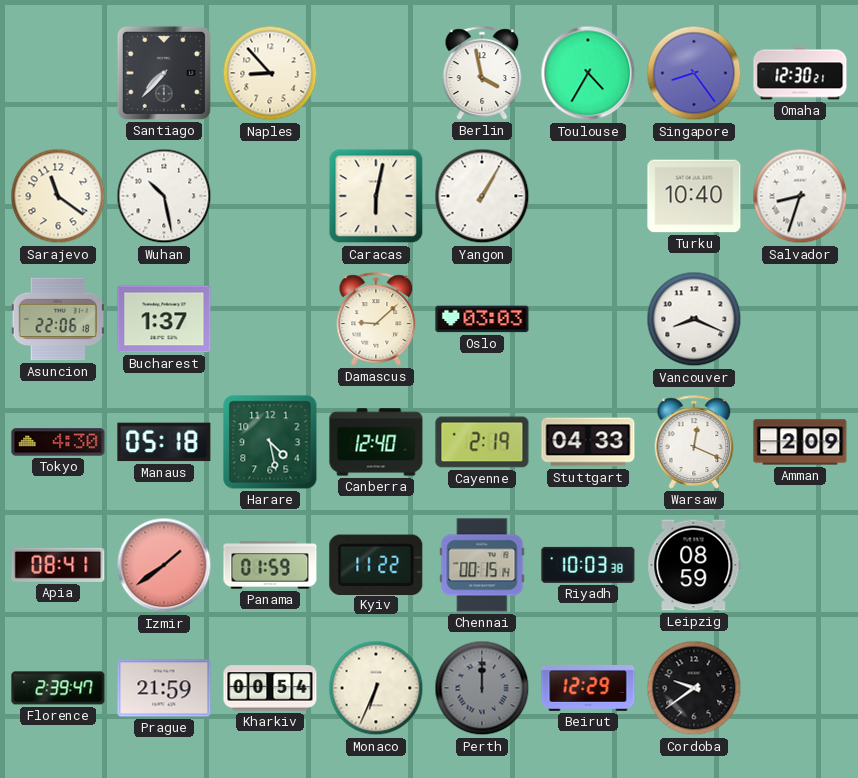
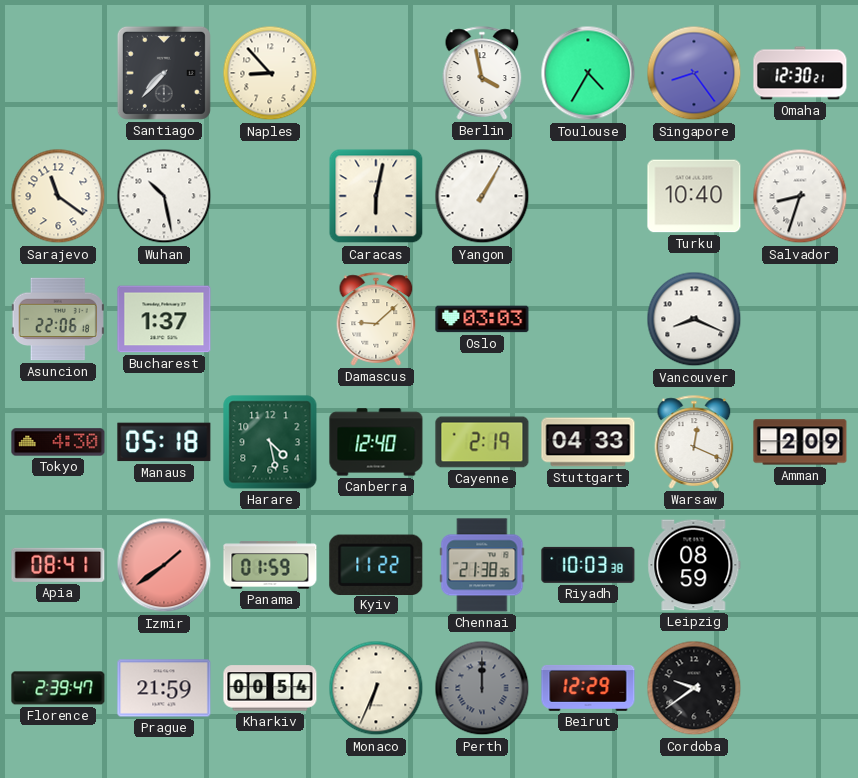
Chennai: 00:15 -> 21:38 (482, 565)
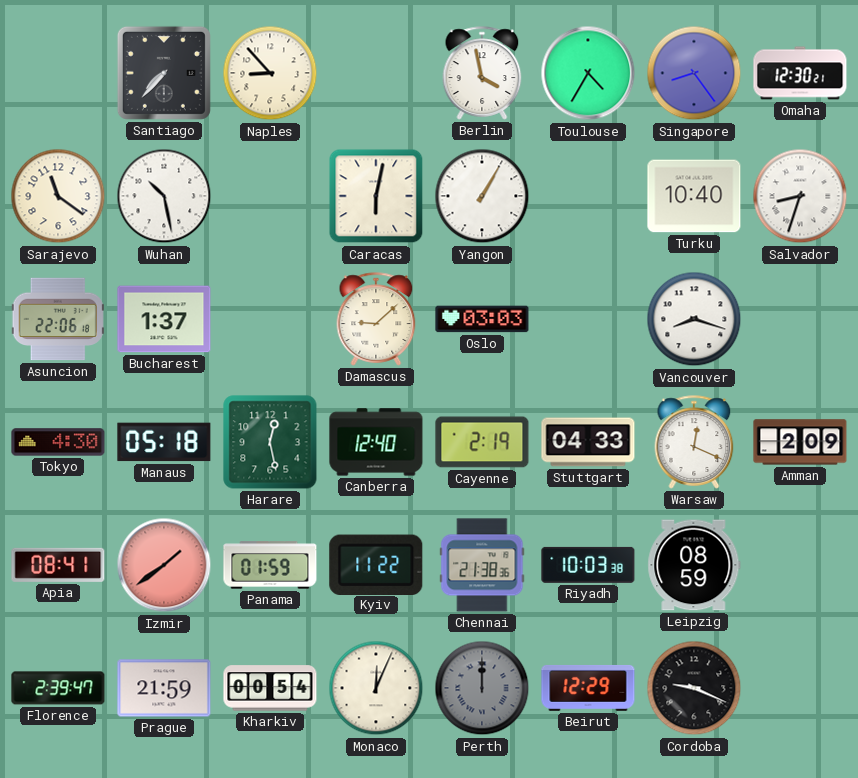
Vancouver: 8:19 -> 8:18 (694, 319)
Harare: 4:28 -> 12:28 (270, 442)
Monaco: 6:34 -> 12:04 (376, 688)
Cordoba: 9:39 -> 9:19 (694, 688)
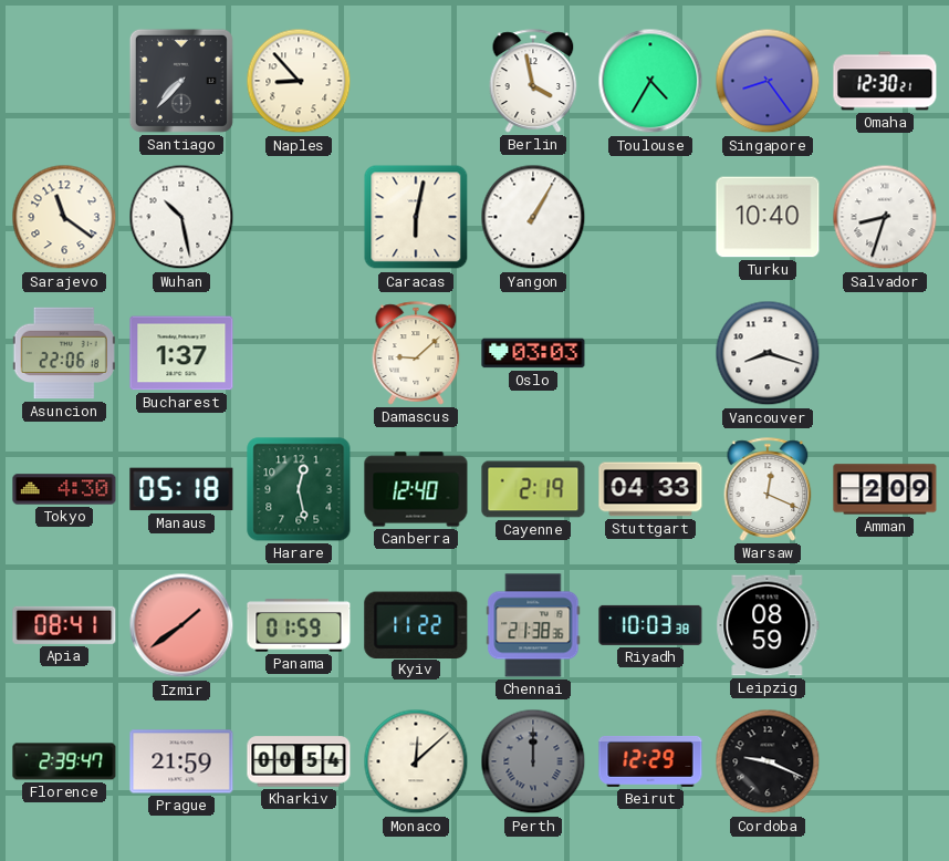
Monaco: 12:04 -> 12:08 (416, 761)
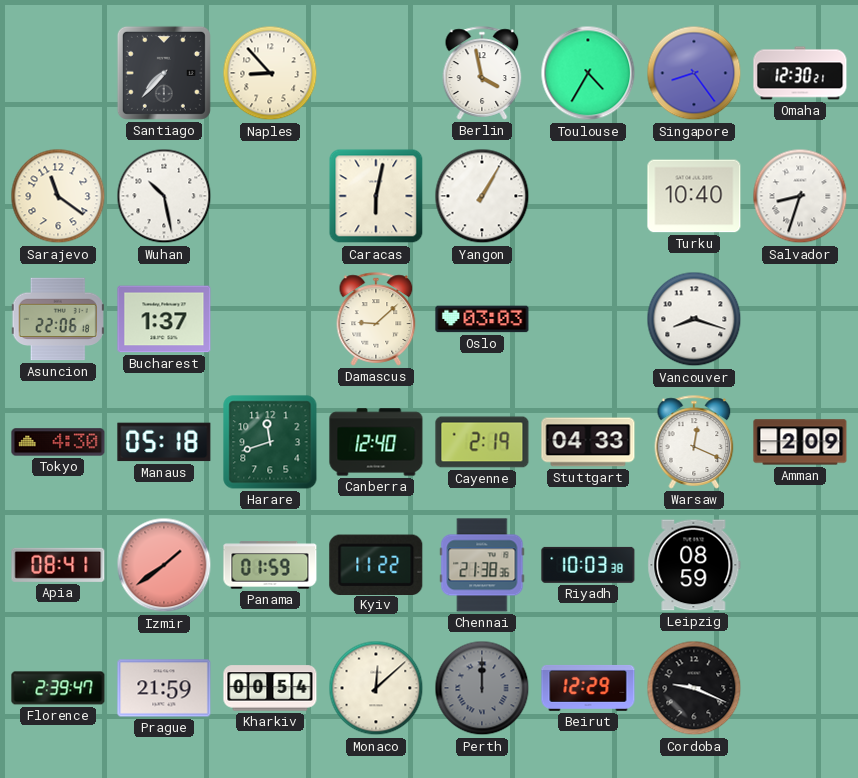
Harare: 12:28 -> 11:42 (270, 442)
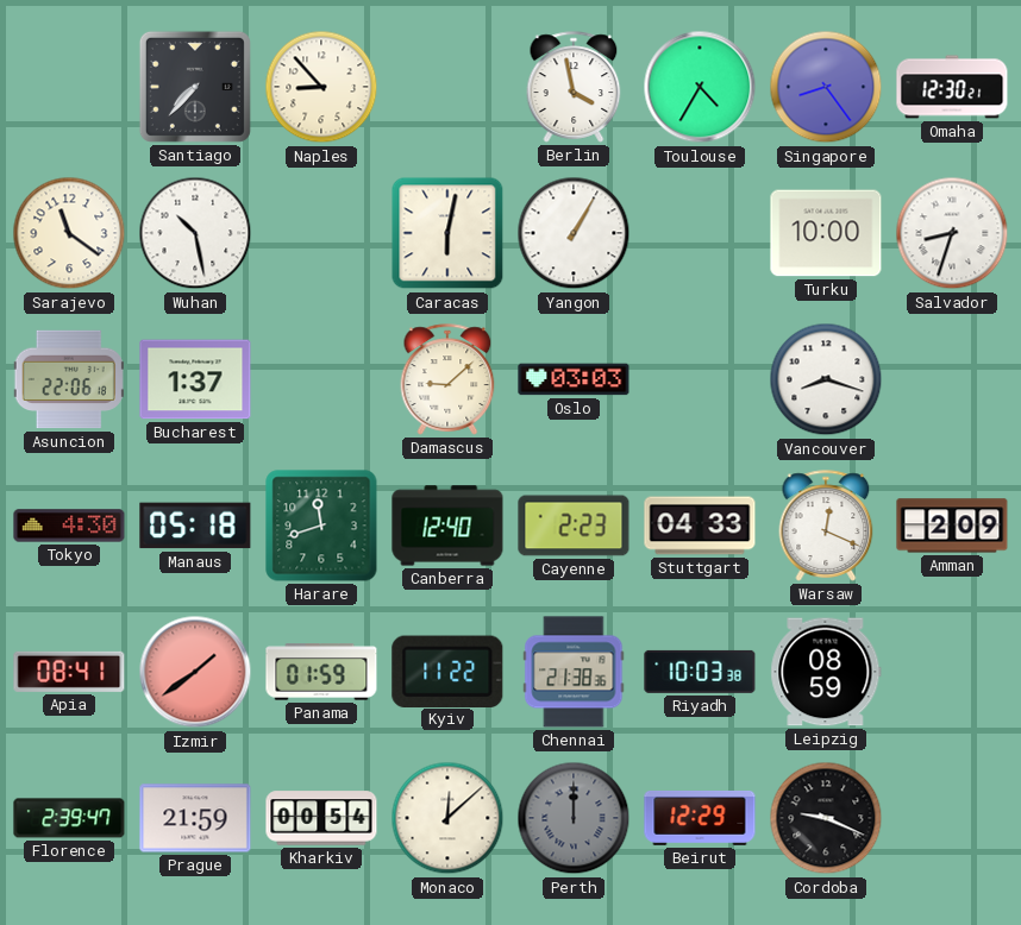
Turku: 10:40 -> 10:00 (826, 233)
Cayenne: 2:19 -> 2:23 (574, 526)
